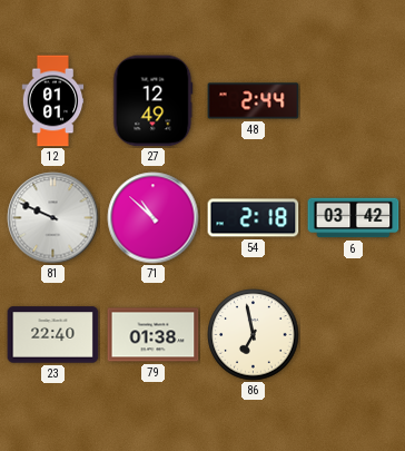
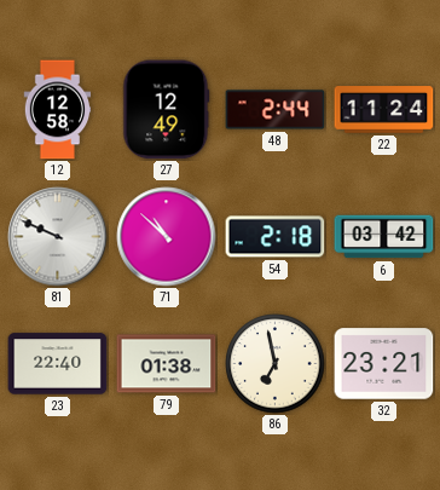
12: 01:01 -> 12:58 (58, 110)
22: none -> 11:24 (384, 110)
32: none -> 23:21 (384, 364)
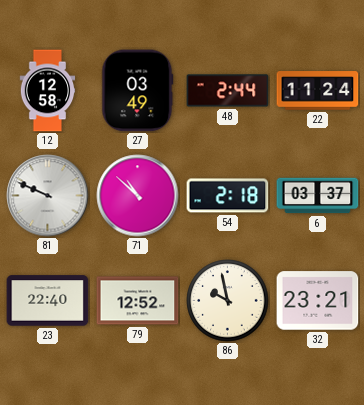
27: 12:49 -> 03:49 (138, 91)
6: 03:42 -> 03:37 (318, 196)
79: 01:38 -> 12:52 (138, 301)
86: 6:58 -> 9:58 (228, 301)
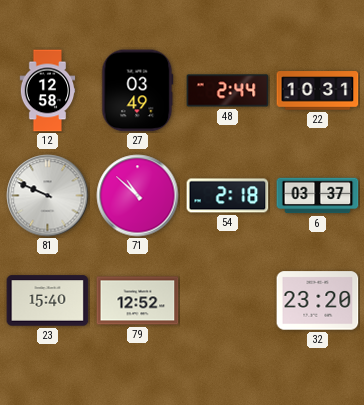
22: 11:24 -> 10:31 (318, 91)
23: 22:40 -> 15:40 (48, 301)
86: 9:58 -> none (228, 301)
32: 23:21 -> 23:20 (318, 301)
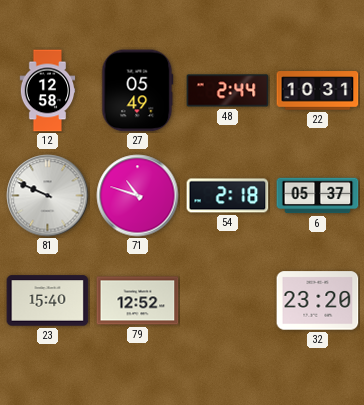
27: 03:49 -> 05:49 (138, 91)
71: 10:52 -> 10:48 (138, 196)
6: 03:37 -> 05:37 (318, 196)
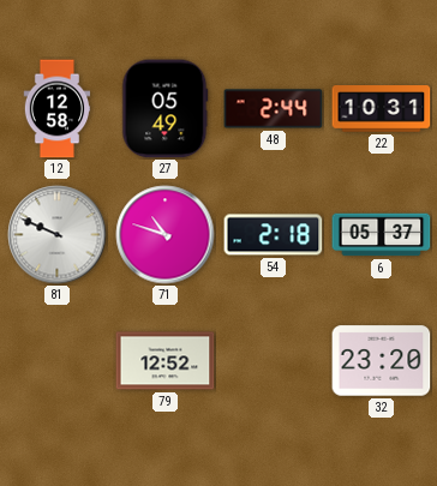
23: 15:40 -> none (48, 301)
